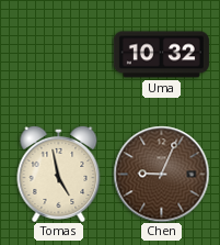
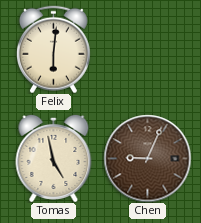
Felix: none -> 6:01 (53, 49)
Uma: 10:32 -> none (161, 55)
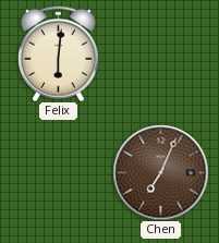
Tomas: 4:58 -> none (54, 158)
Chen: 9:04 -> 7:04 (160, 172)
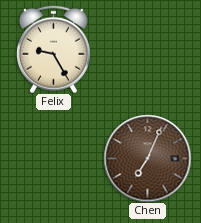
Felix: 6:01 -> 9:25 (53, 49)
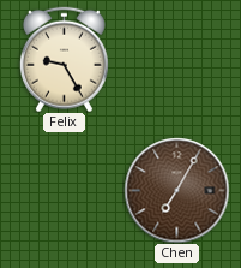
Chen: 7:04 -> 7:05 (176, 190)
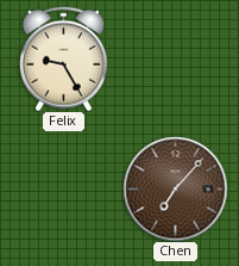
Chen: 7:05 -> 7:07 (175, 188)
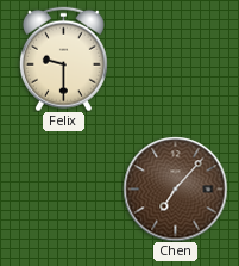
Felix: 9:25 -> 9:30 (63, 58)
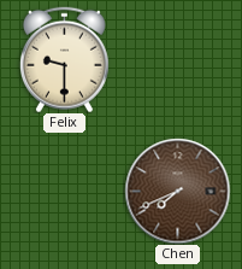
Chen: 7:07 -> 7:41 (177, 191)
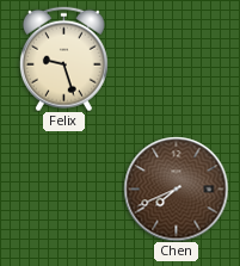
Felix: 9:30 -> 9:27 (63, 58)
